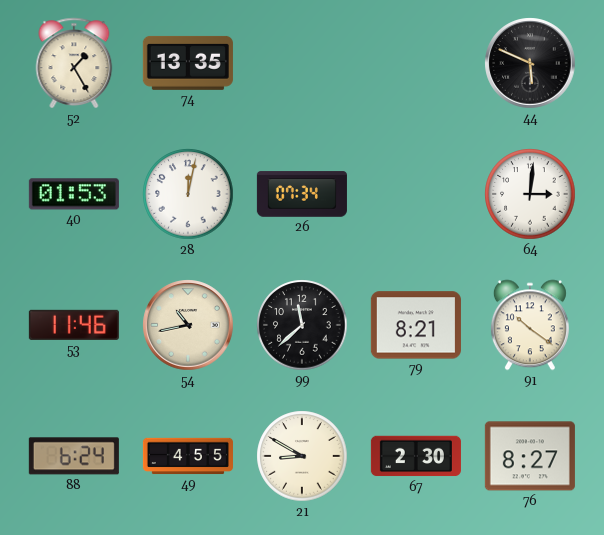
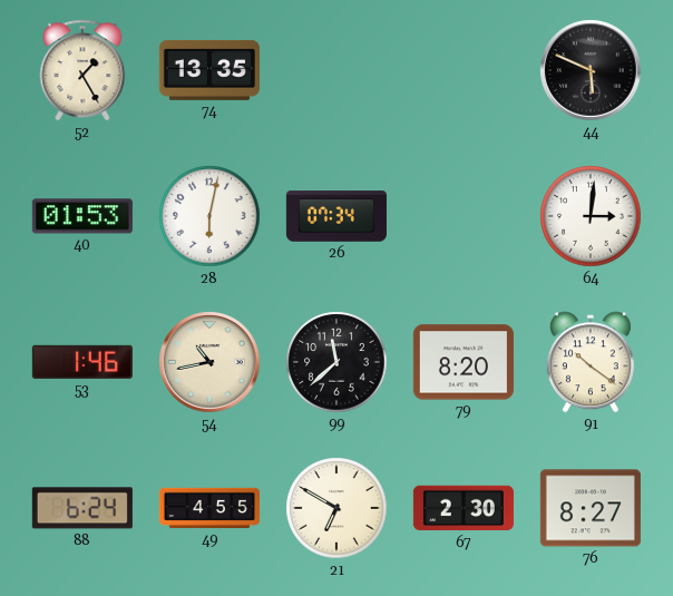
28: 12:02 -> 6:02 (209, 216)
53: 11:46 -> 1:46 (82, 362)
79: 8:21 -> 8:20 (464, 362)
21: 8:50 -> 6:50 (336, 508)
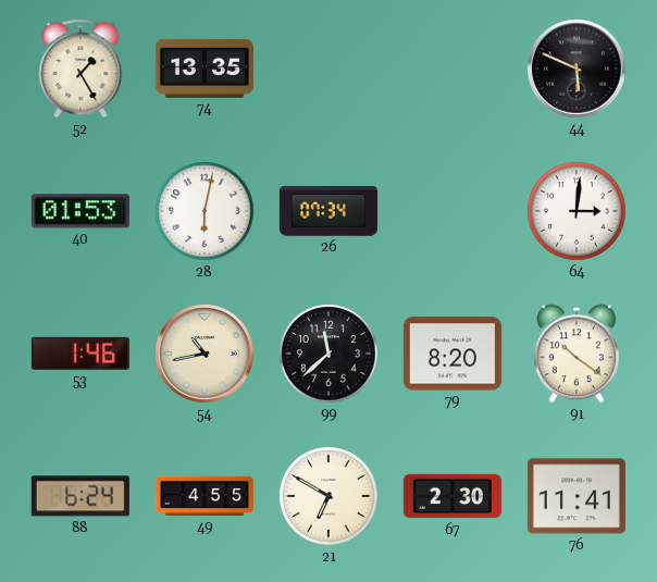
76: 8:27 -> 11:41 (577, 496)
